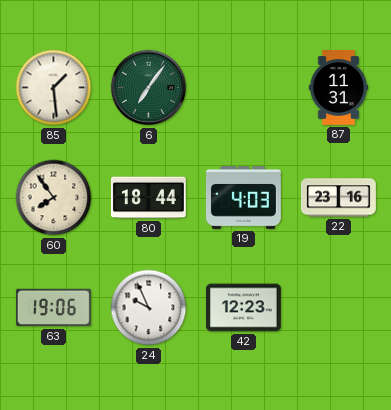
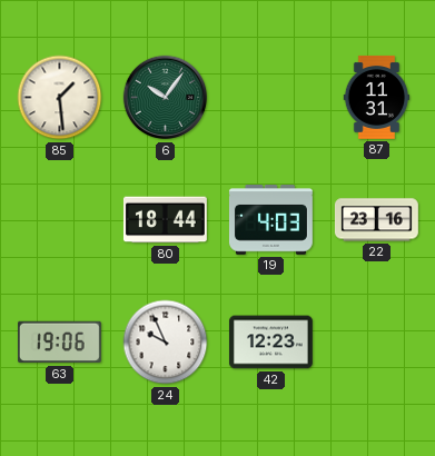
6: 7:06 -> 10:06 (166, 98)
60: 7:54 -> none (54, 198)
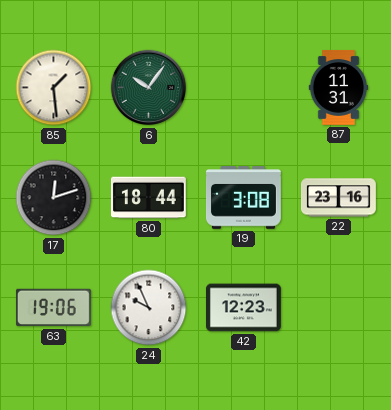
17: none -> 12:12 (54, 198)
19: 4:03 -> 3:08 (243, 198)
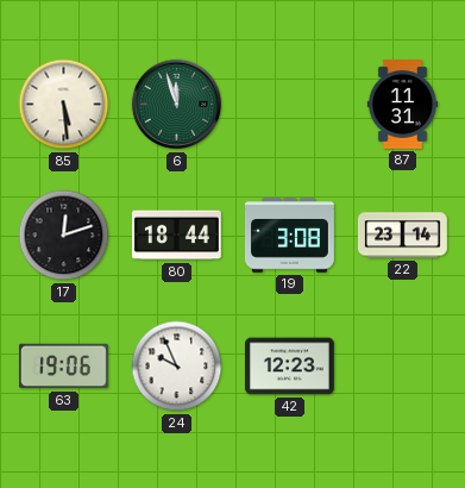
85: 1:29 -> 5:29 (64, 105)
6: 10:06 -> 11:57 (177, 105)
22: 23:16 -> 23:14 (402, 236)
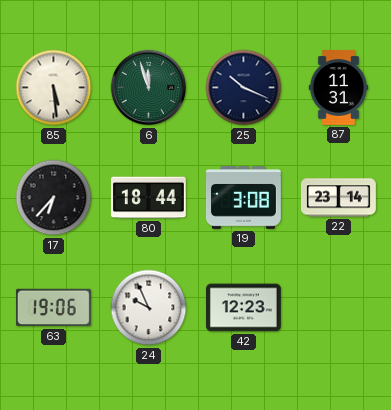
25: none -> 10:19 (244, 88)
17: 12:12 -> 6:37 (54, 198)
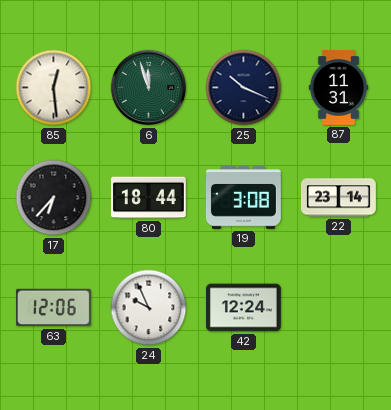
85: 5:29 -> 12:29 (54, 88)
63: 19:06 -> 12:06 (53, 308)
42: 12:23 -> 12:24 (243, 308)
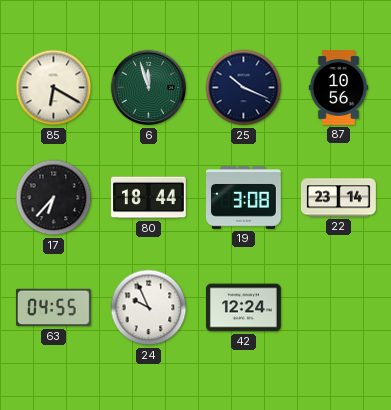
85: 12:29 -> 6:20 (54, 88)
87: 11:31 -> 10:56 (339, 87)
63: 12:06 -> 04:55 (53, 308)
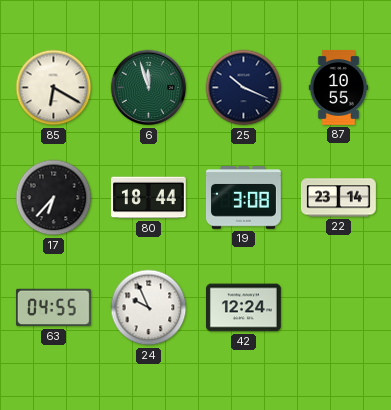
87: 10:56 -> 10:55 (339, 87)
